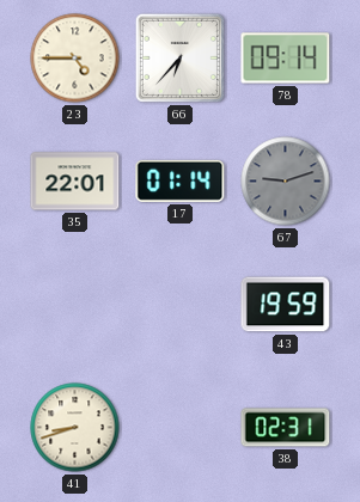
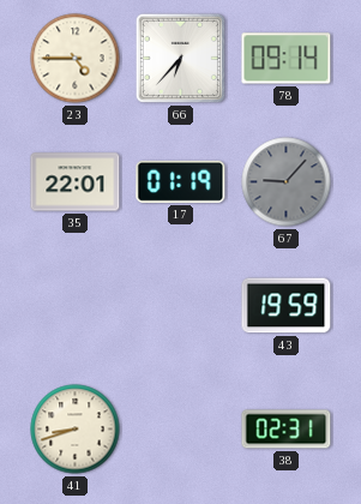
17: 01:14 -> 01:19 (181, 181)
67: 9:12 -> 9:07 (287, 182)
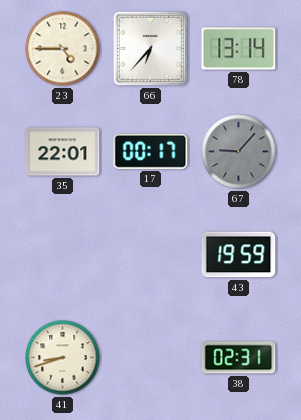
78: 09:14 -> 13:14 (239, 49)
17: 01:19 -> 00:17 (151, 151)
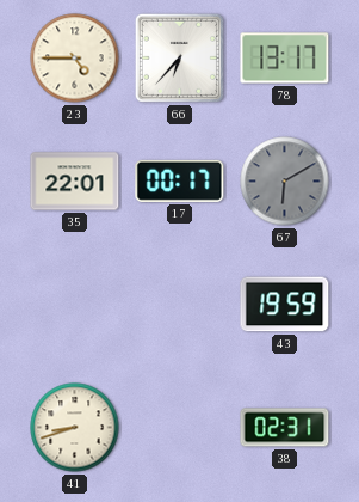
78: 13:14 -> 13:17 (285, 59)
67: 9:07 -> 6:10 (285, 182)
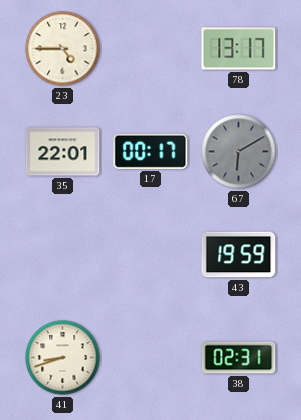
66: 6:37 -> none (179, 57)
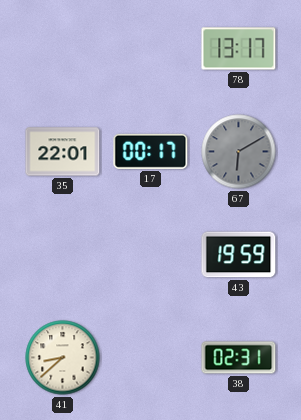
23: 4:45 -> none (63, 49)
41: 8:42 -> 8:38 (63, 358)
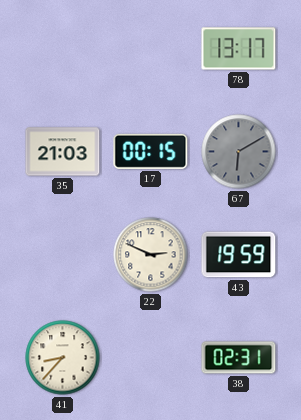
35: 22:01 -> 21:03 (63, 152)
17: 00:17 -> 00:15 (151, 151)
22: none -> 2:49 (151, 255)
41: 8:38 -> 8:37 (63, 358)
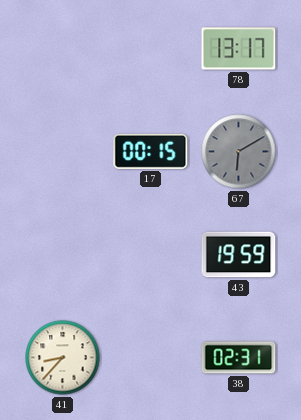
35: 21:03 -> none (63, 152)
22: 2:49 -> none (151, 255)
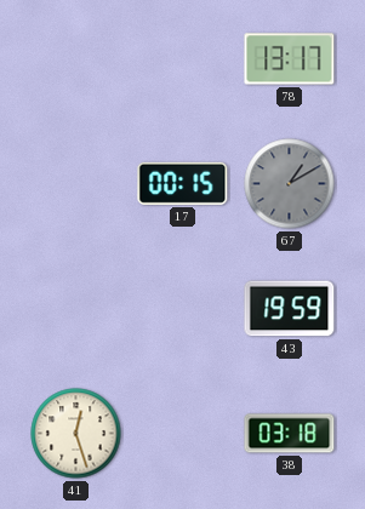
67: 6:10 -> 1:10 (290, 184)
41: 8:37 -> 12:27 (76, 434)
38: 02:31 -> 03:18 (290, 434)
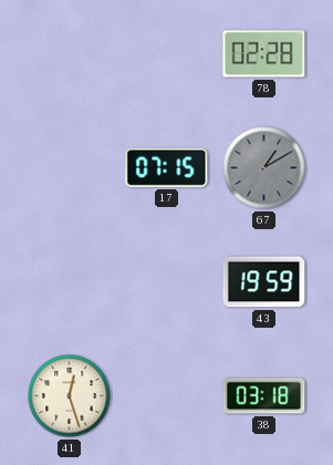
78: 13:17 -> 02:28 (264, 54)
17: 00:15 -> 07:15 (167, 167)
